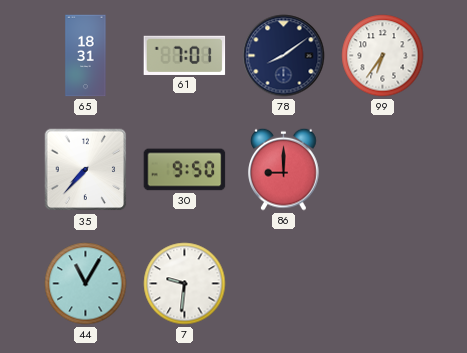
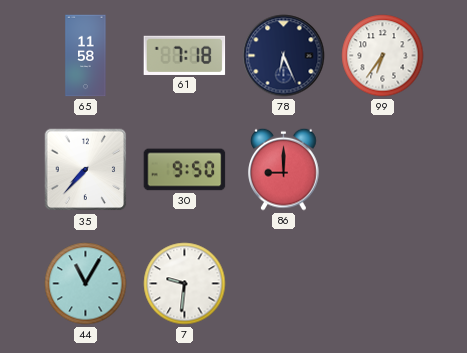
65: 18:31 -> 11:58 (86, 56)
61: 7:01 -> 7:18 (185, 55)
78: 8:09 -> 6:26 (284, 56)
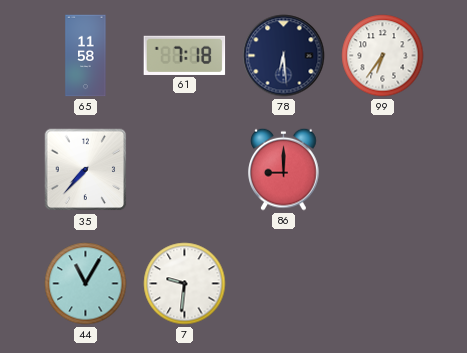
78: 6:26 -> 6:29 (284, 56)
30: 9:50 -> none (185, 170)
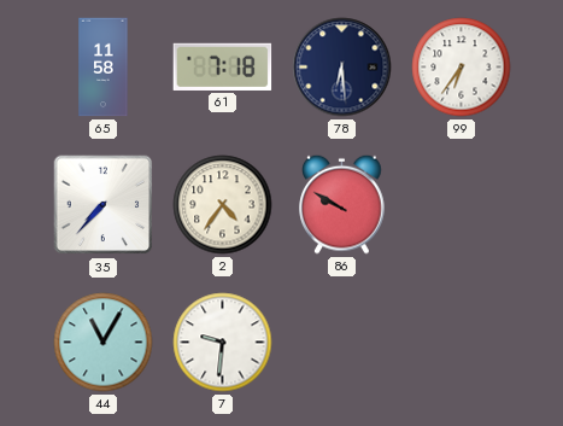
2: none -> 4:36 (223, 205)
86: 9:00 -> 9:50 (342, 204)
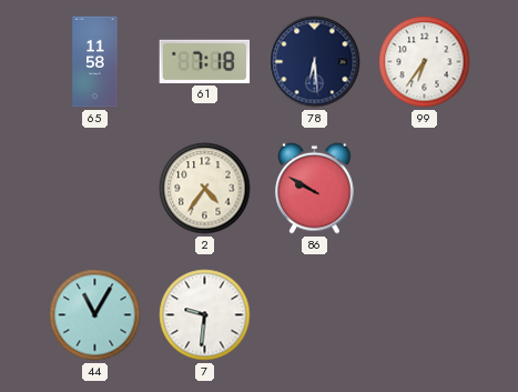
35: 7:37 -> none (104, 205)
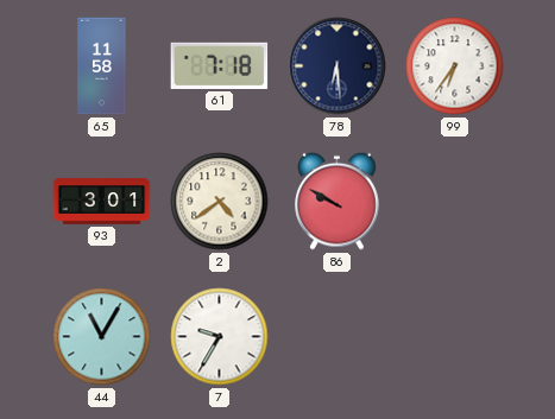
93: none -> 3:01 (102, 202)
2: 4:36 -> 4:39 (220, 202)
7: 9:31 -> 9:35 (220, 337)
